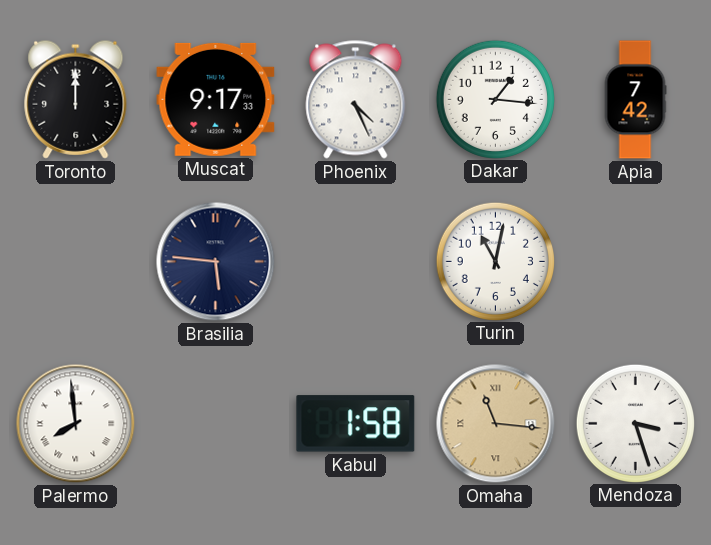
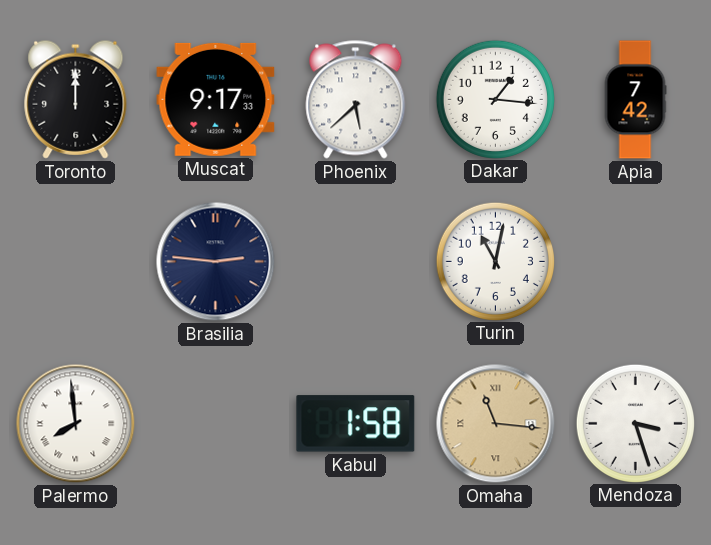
Phoenix: 4:26 -> 5:38 (356, 100)
Brasilia: 5:46 -> 2:46 (216, 262)
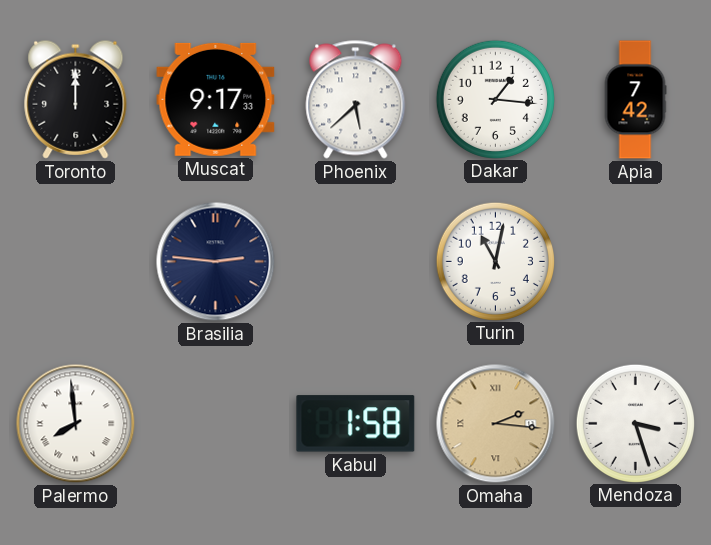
Omaha: 11:16 -> 2:16 (496, 424)
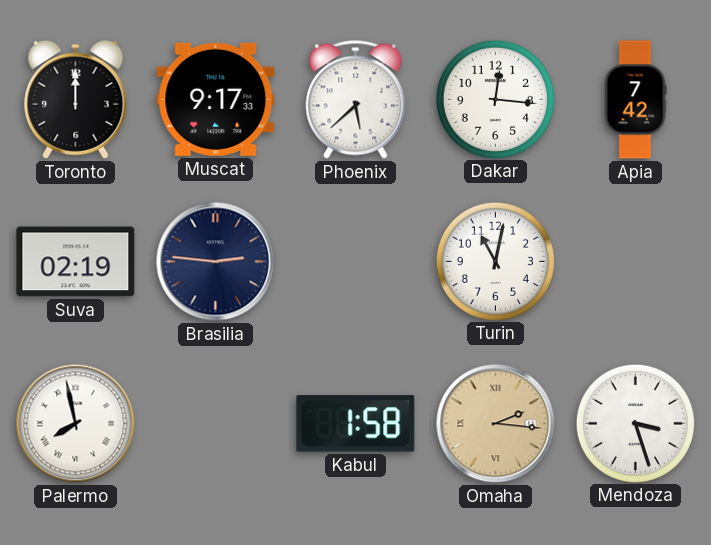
Dakar: 1:16 -> 12:16 (495, 99)
Suva: none -> 02:19 (76, 262)
Palermo: 7:59 -> 7:58 (76, 424)
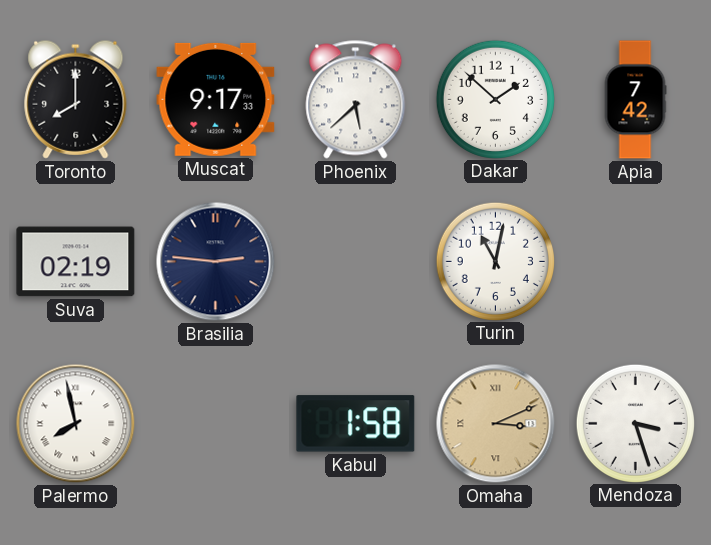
Toronto: 12:00 -> 8:00 (76, 99)
Dakar: 12:16 -> 1:52 (495, 99)
Omaha: 2:16 -> 3:11 (496, 424)
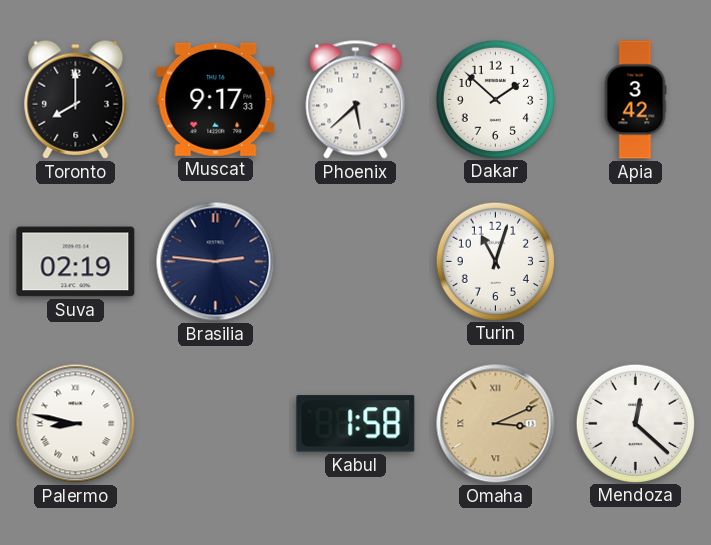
Apia: 7:42 -> 3:42 (635, 100)
Turin: 11:02 -> 11:03 (495, 261)
Palermo: 7:58 -> 8:47 (76, 424)
Mendoza: 3:27 -> 12:22 (635, 423)
